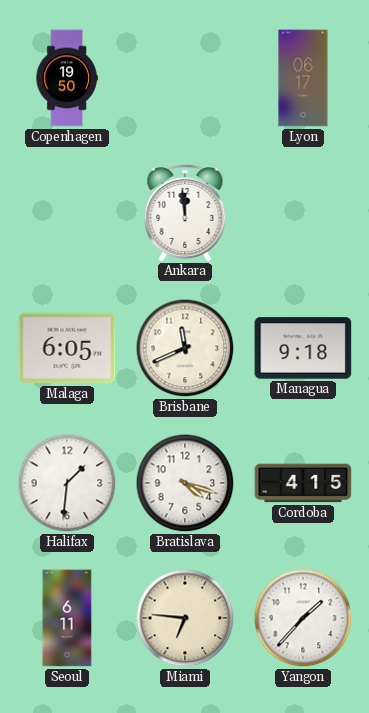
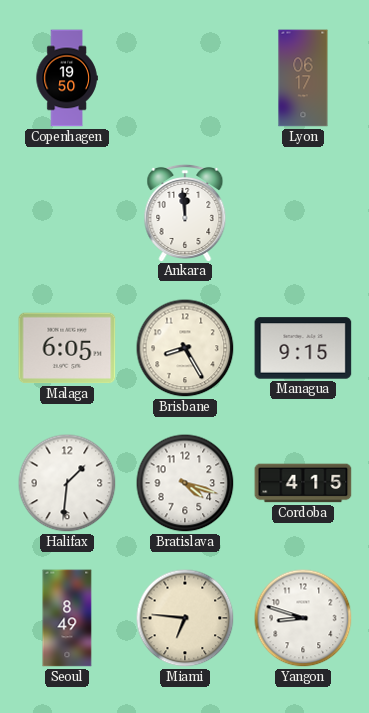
Brisbane: 11:41 -> 8:25 (185, 348)
Managua: 9:18 -> 9:15 (303, 348)
Seoul: 6:11 -> 8:49 (67, 618)
Yangon: 1:37 -> 8:48 (303, 618)
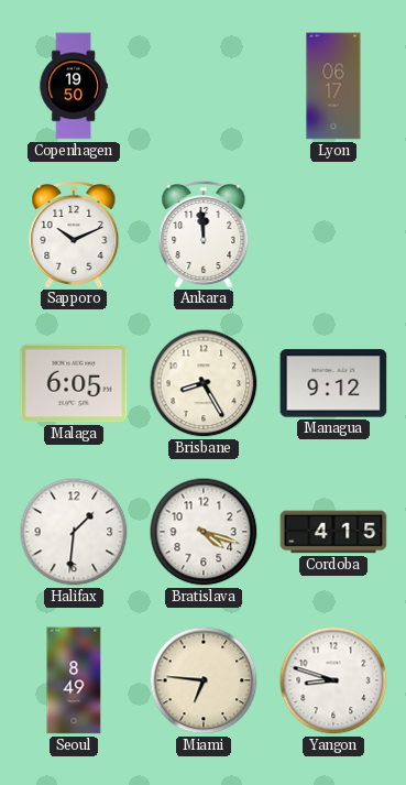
Sapporo: none -> 10:11 (74, 233)
Managua: 9:15 -> 9:12 (333, 383)
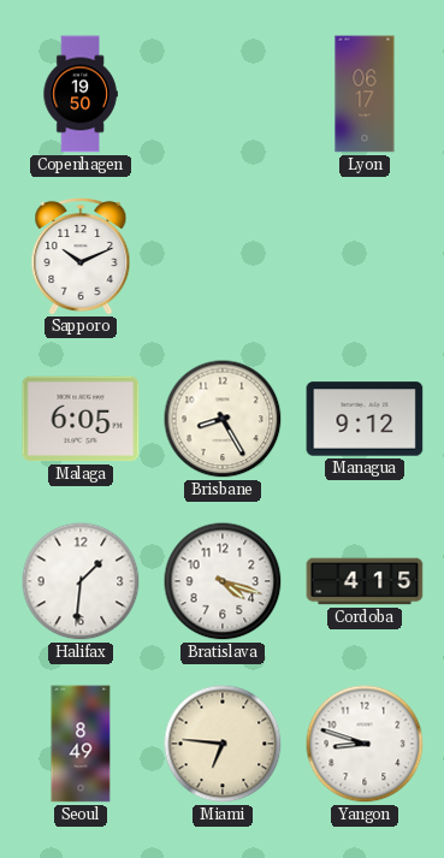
Ankara: 11:59 -> none (204, 233)
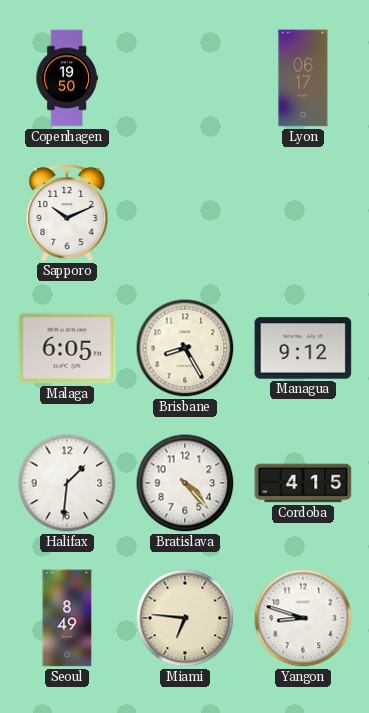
Bratislava: 4:18 -> 4:23 (185, 483)
